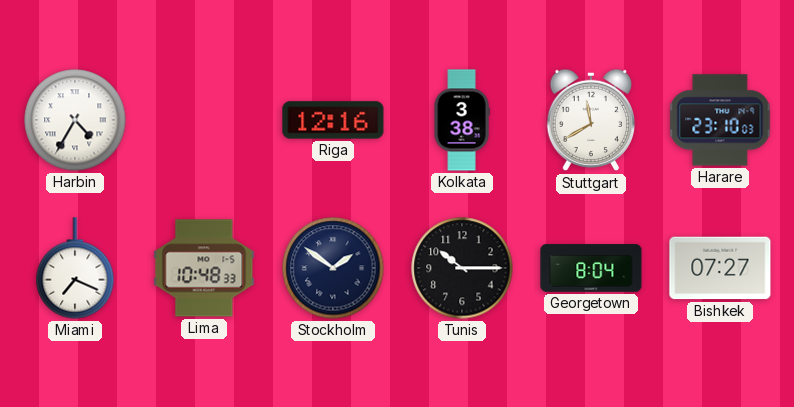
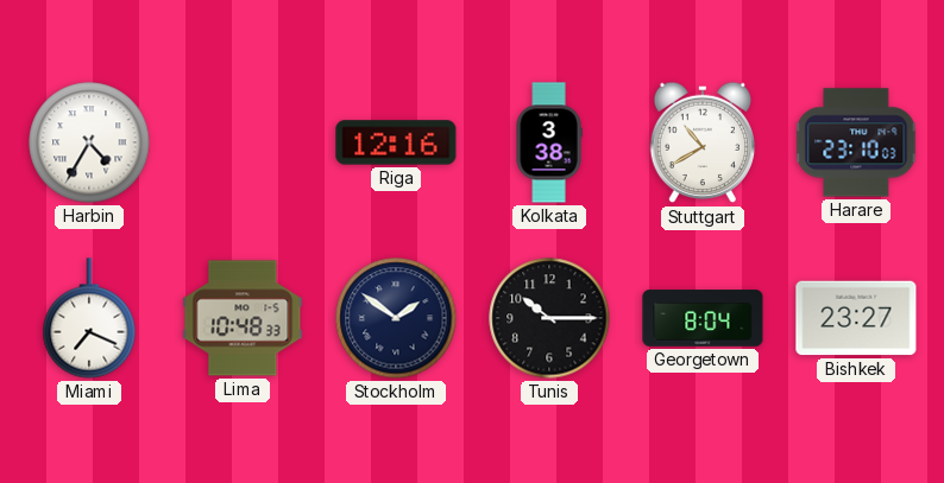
Stuttgart: 11:40 -> 10:40 (701, 142)
Bishkek: 07:27 -> 23:27 (856, 318)
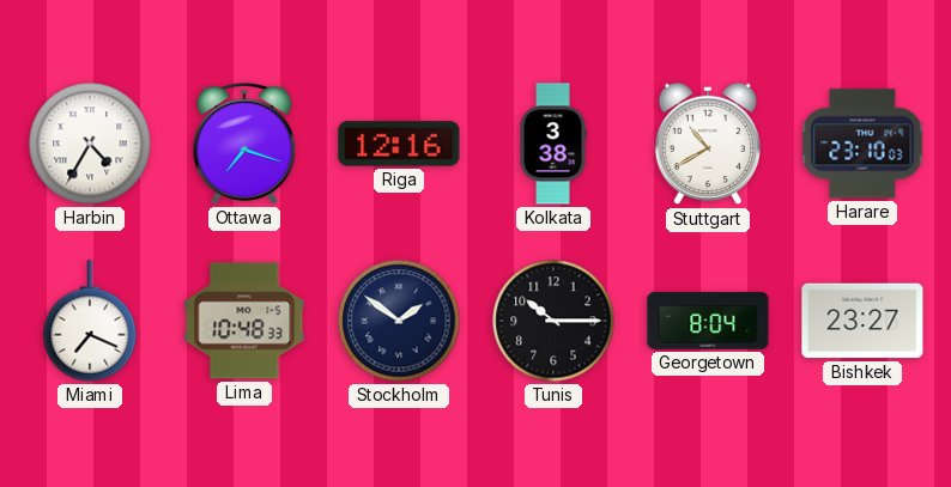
Ottawa: none -> 7:18 (244, 144)
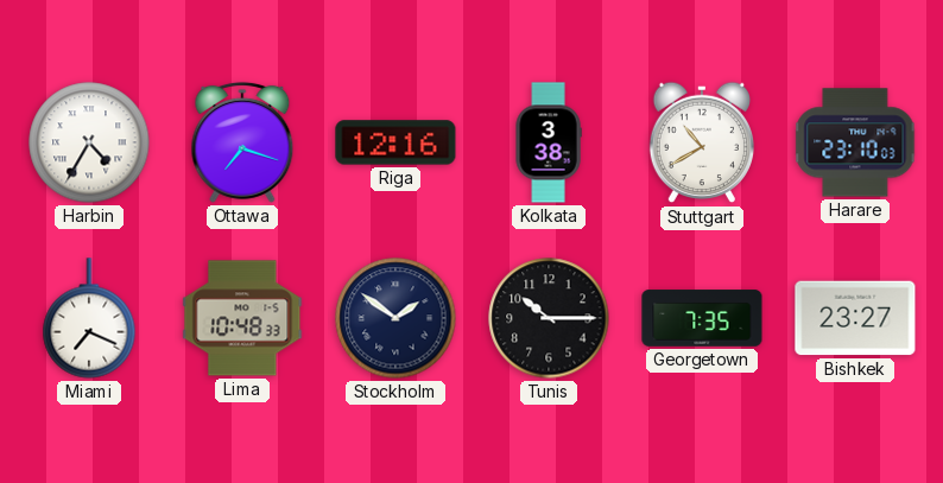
Georgetown: 8:04 -> 7:35 (702, 318)
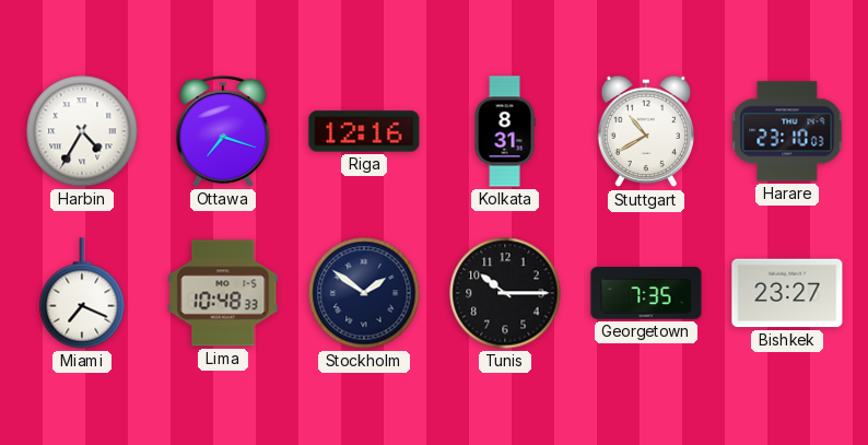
Kolkata: 3:38 -> 8:31 (505, 131)
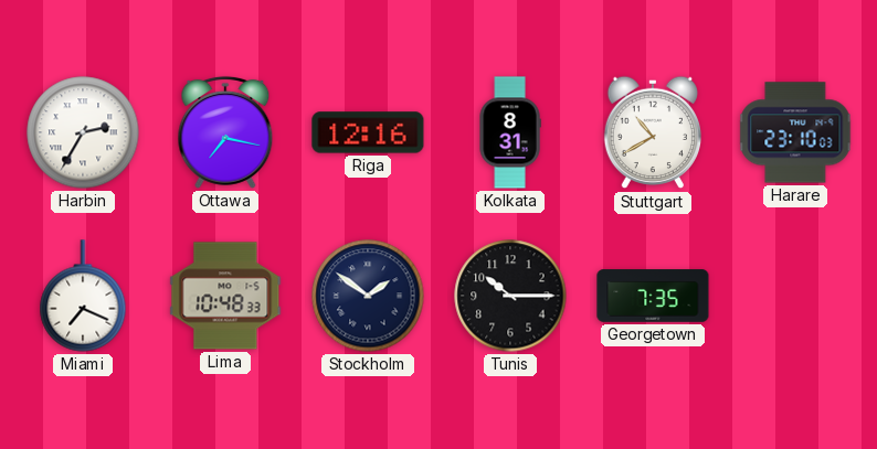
Harbin: 4:35 -> 2:35 (83, 132)
Ottawa: 7:18 -> 7:17 (225, 132)
Bishkek: 23:27 -> none (787, 293)
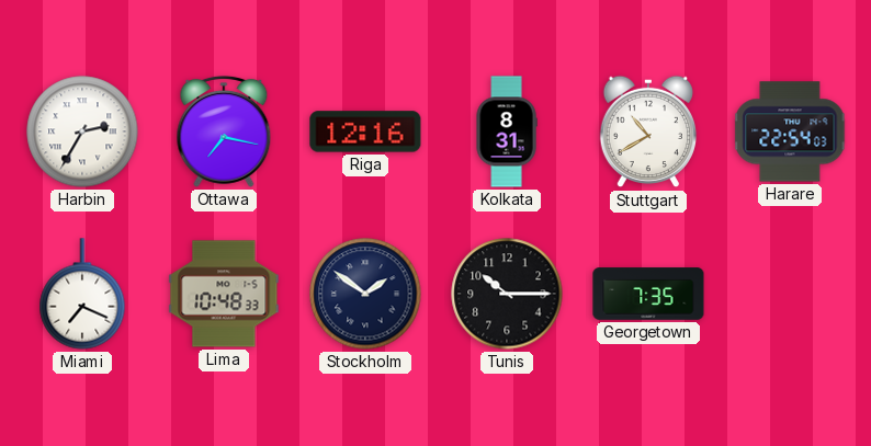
Harare: 23:10 -> 22:54 (790, 131)
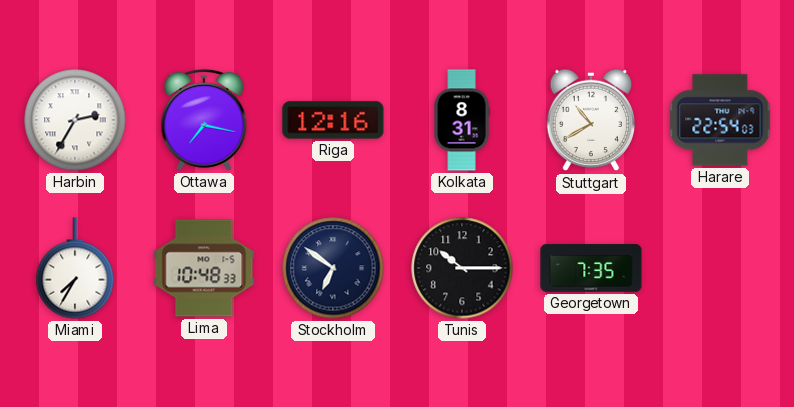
Miami: 7:19 -> 7:35 (75, 268)
Stockholm: 1:51 -> 6:51 (333, 268)
